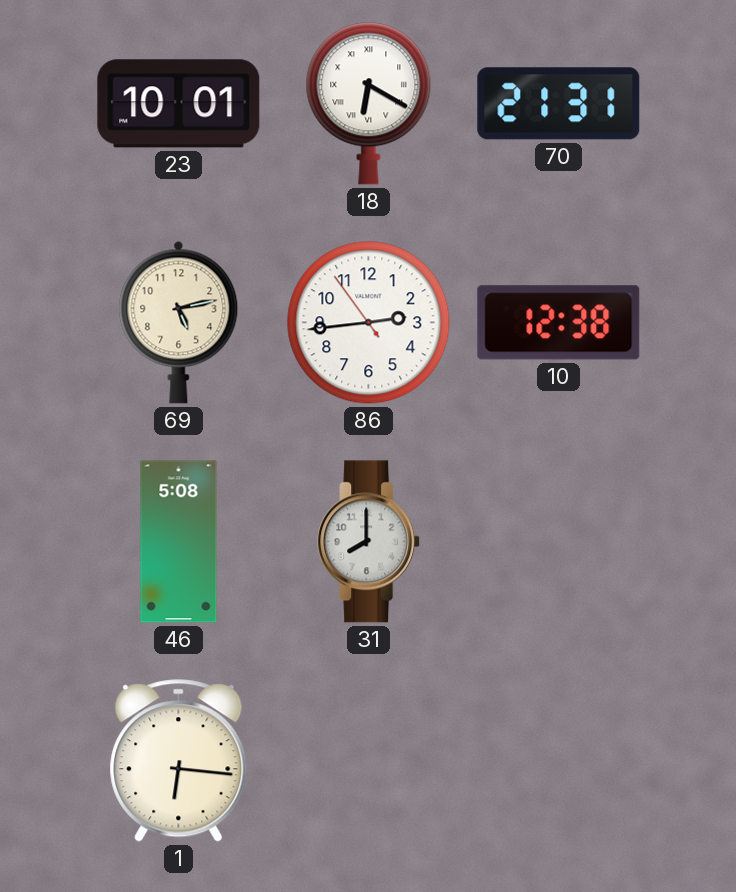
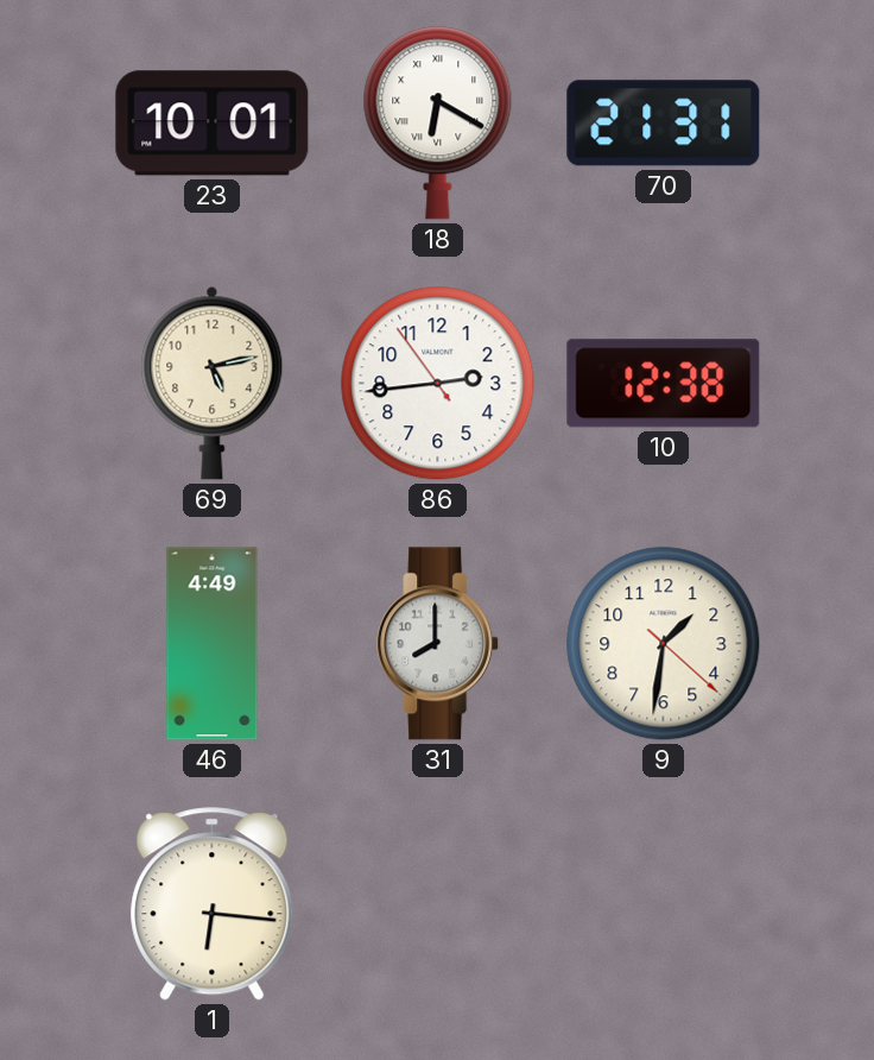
46: 5:08 -> 4:49 (213, 644)
9: none -> 1:31 (664, 644)
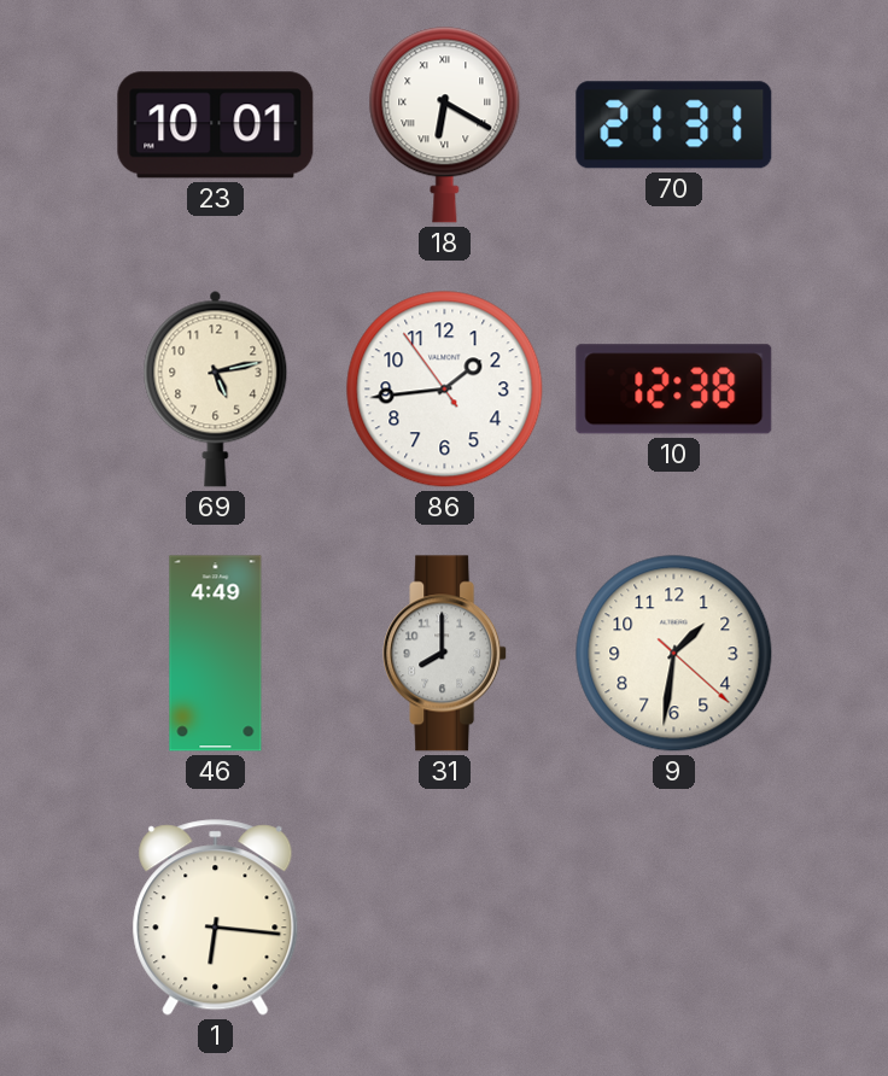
86: 2:43 -> 1:43 (445, 390)
